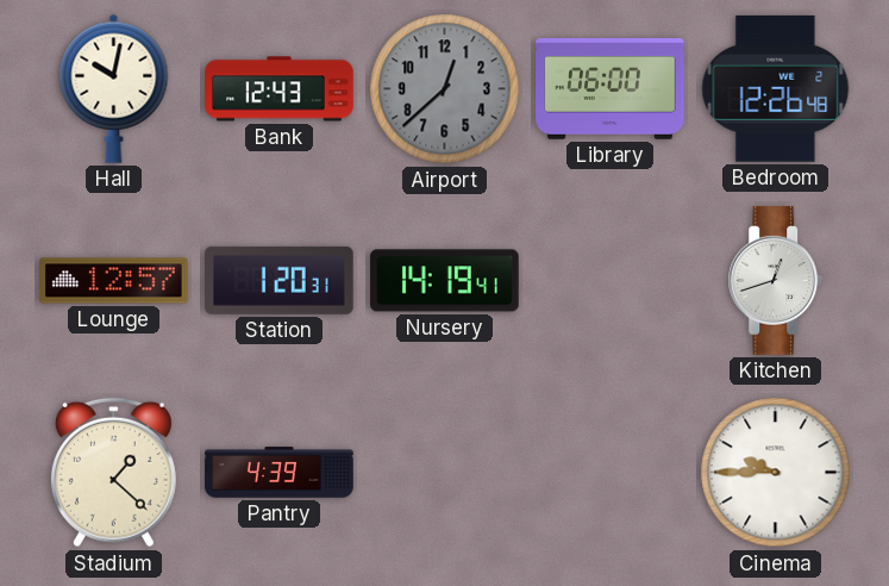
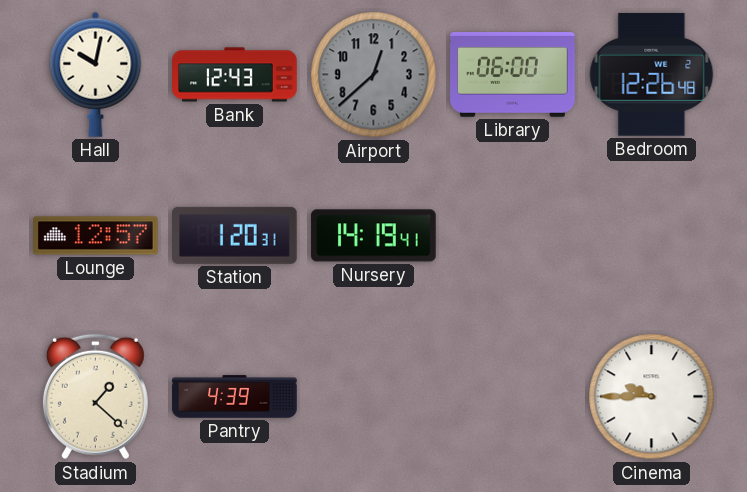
Kitchen: 12:42 -> none (776, 281)
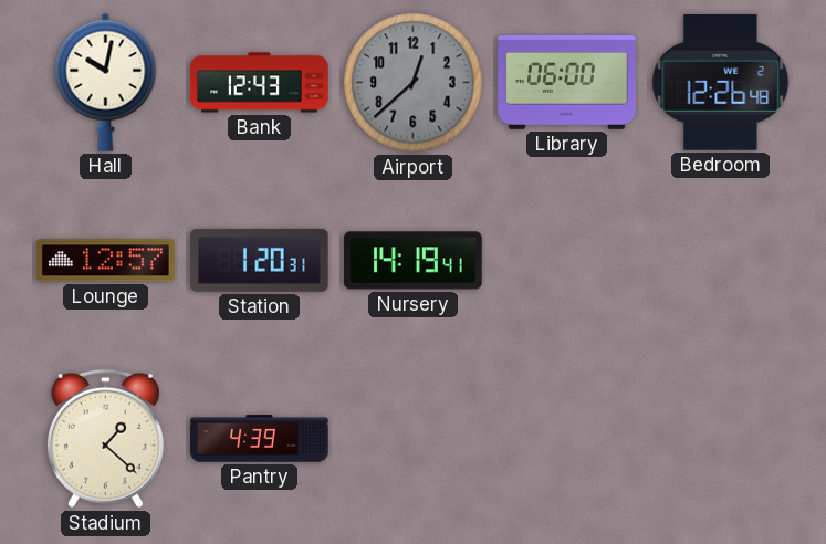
Cinema: 9:45 -> none (652, 397)
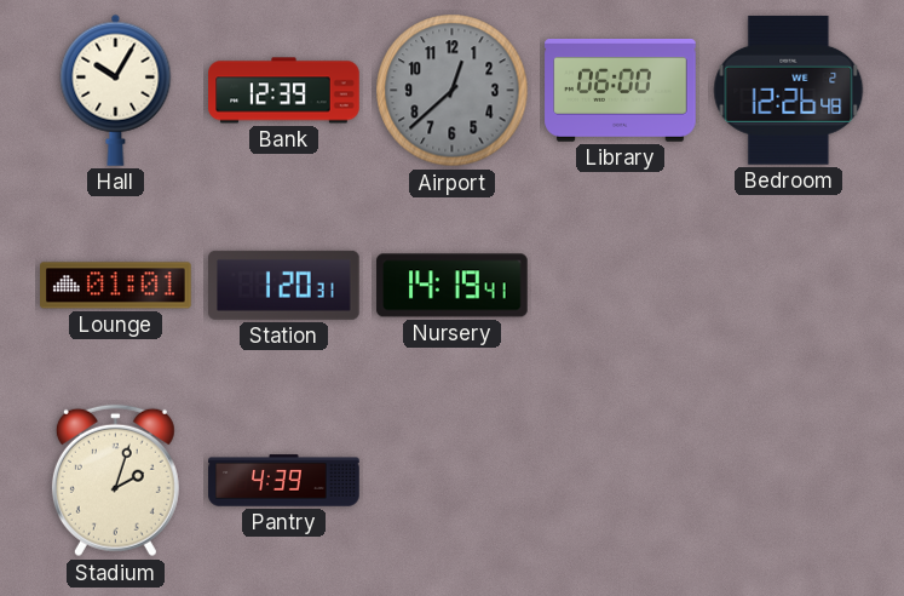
Hall: 10:02 -> 10:05 (116, 90)
Bank: 12:43 -> 12:39 (284, 91)
Lounge: 12:57 -> 01:01 (116, 286)
Stadium: 1:22 -> 2:03 (115, 481)
